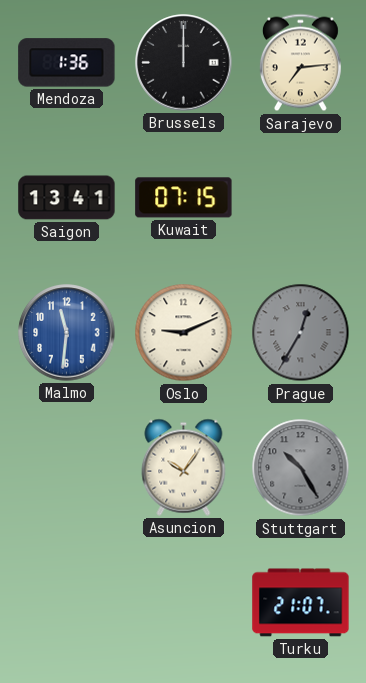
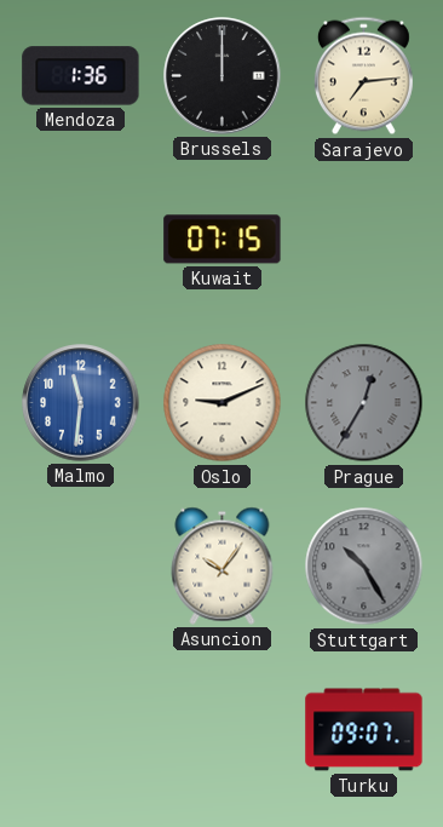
Saigon: 13:41 -> none (67, 198)
Turku: 21:07 -> 09:07 (364, 730)
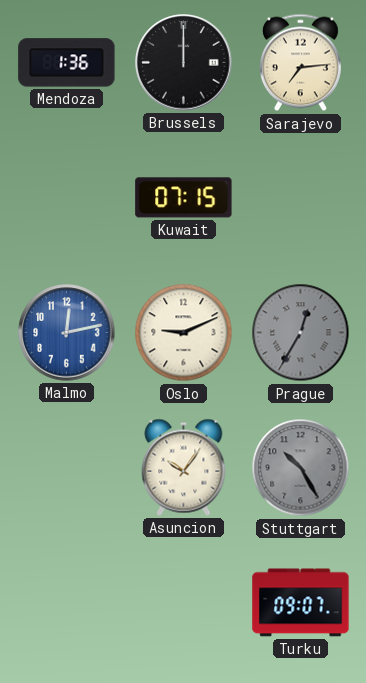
Malmo: 11:31 -> 12:13 (67, 333)
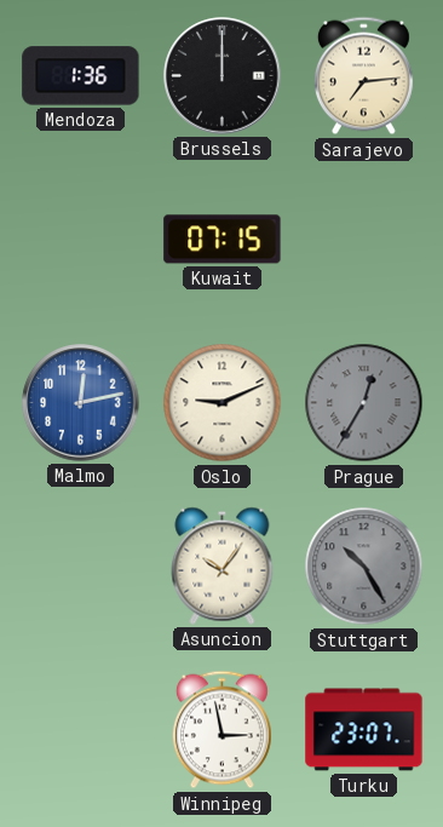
Winnipeg: none -> 2:58 (221, 730)
Turku: 09:07 -> 23:07 (364, 730)
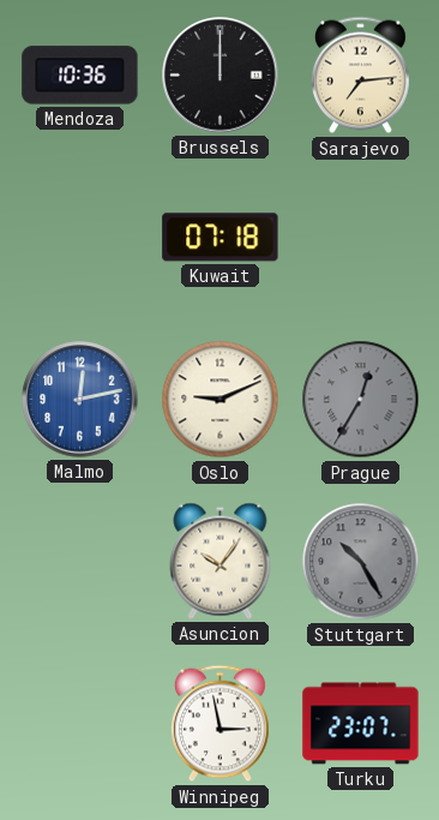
Mendoza: 1:36 -> 10:36 (80, 76)
Kuwait: 07:15 -> 07:18 (221, 238)
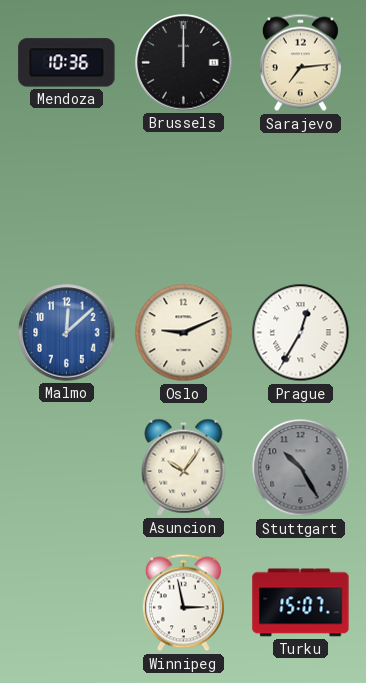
Kuwait: 07:18 -> none (221, 238)
Malmo: 12:13 -> 12:08 (67, 333)
Prague dial: grey -> white (301, 333)
Turku: 23:07 -> 15:07 (301, 603)
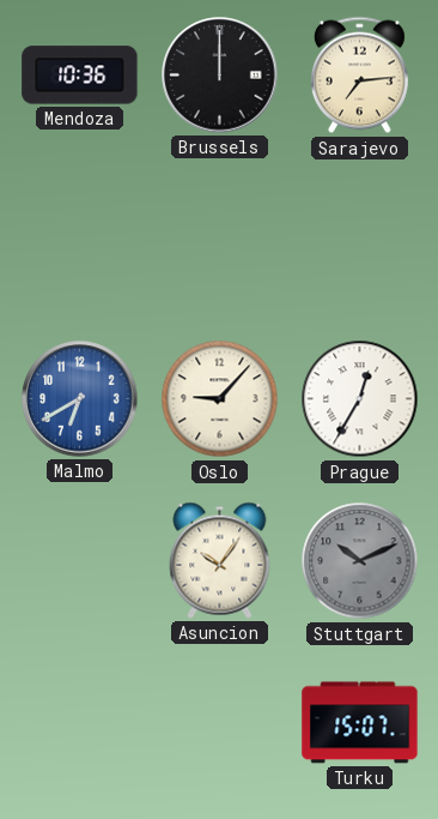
Malmo: 12:08 -> 6:40 (80, 399)
Oslo: 9:11 -> 9:07 (220, 399)
Stuttgart: 10:25 -> 10:11 (360, 561)
Winnipeg: 2:58 -> none (183, 603)
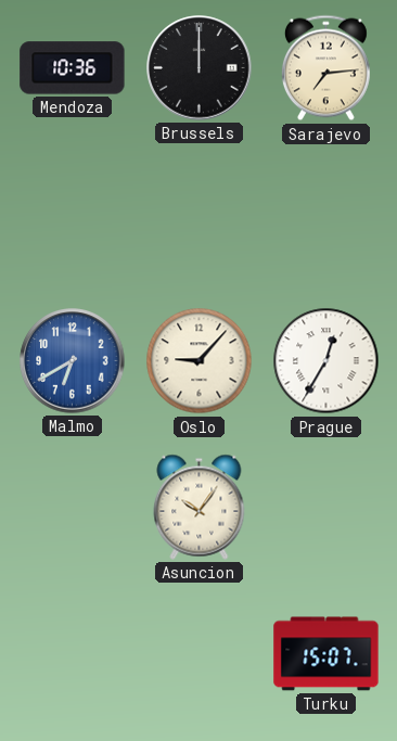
Stuttgart: 10:11 -> none (360, 561)
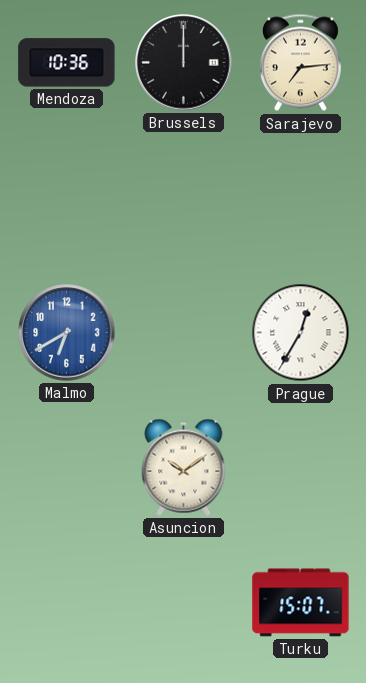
Oslo: 9:07 -> none (200, 361)
Asuncion: 10:06 -> 10:09 (184, 467)
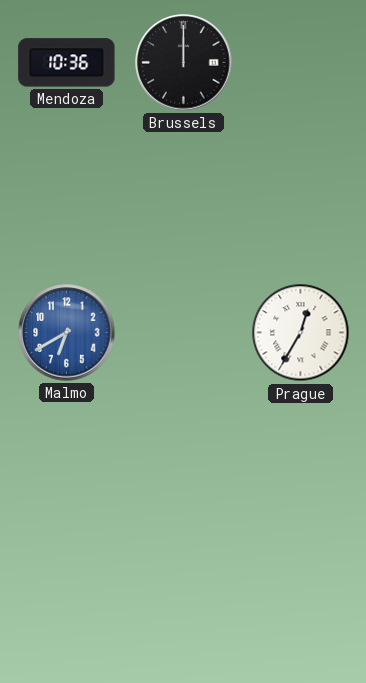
Sarajevo: 7:14 -> none (300, 63)
Asuncion: 10:09 -> none (184, 467)
Turku: 15:07 -> none (301, 603)
